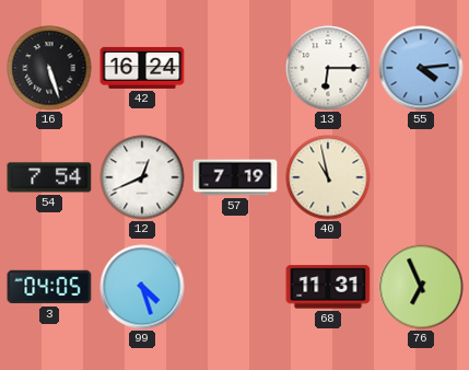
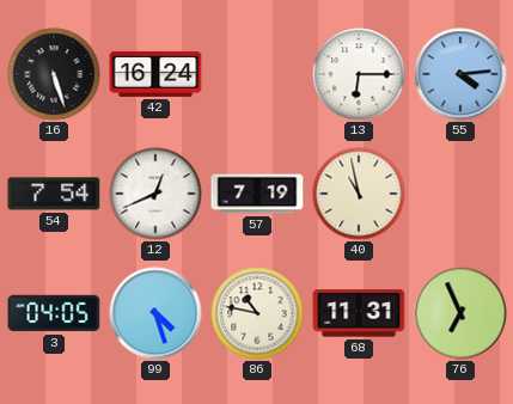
86: none -> 10:47 (257, 313)
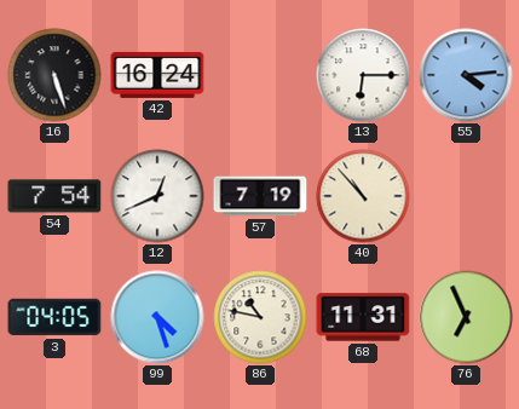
40: 10:58 -> 10:53 (363, 196)
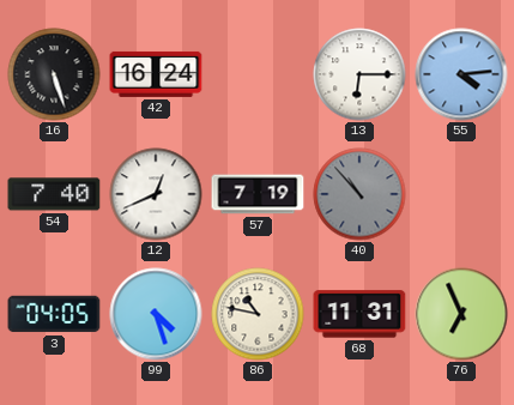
54: 7:54 -> 7:40 (54, 194)
40 dial: cream -> grey (359, 194)
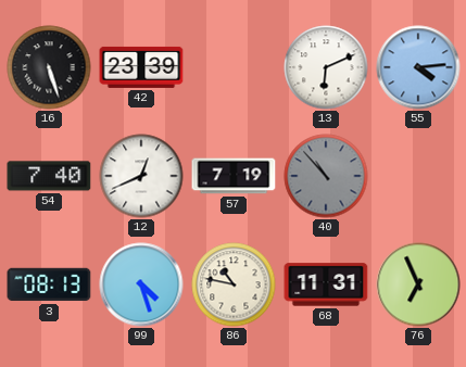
42: 16:24 -> 23:39 (141, 67)
13: 6:15 -> 6:11 (326, 67)
3: 04:05 -> 08:13 (49, 284)
